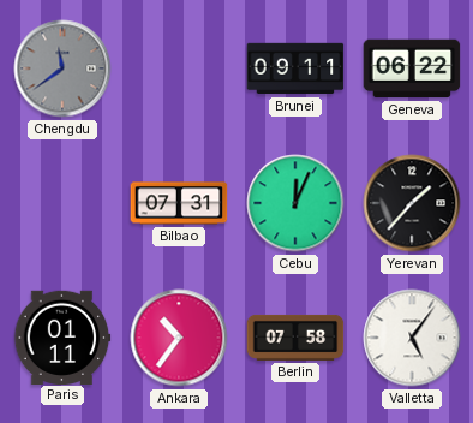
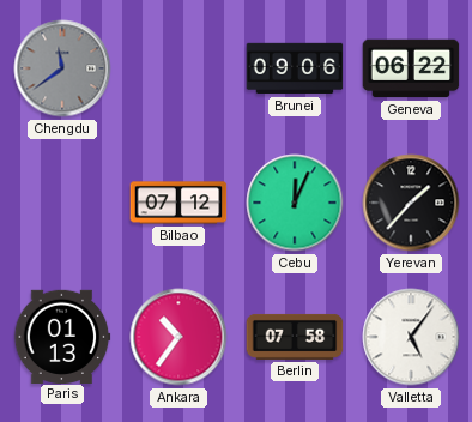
Brunei: 09:11 -> 09:06 (295, 68)
Bilbao: 07:31 -> 07:12 (178, 203)
Paris: 01:11 -> 01:13 (62, 336)
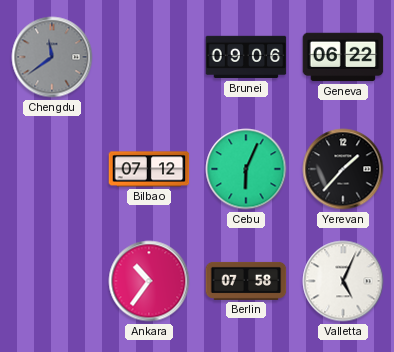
Cebu: 12:04 -> 6:04 (246, 169)
Paris: 01:13 -> none (62, 336)
Valletta: 5:06 -> 5:04 (343, 281)
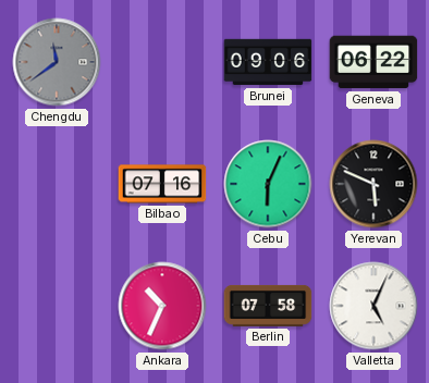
Bilbao: 07:12 -> 07:16 (162, 184)
Yerevan: 1:37 -> 5:49 (373, 184)
Ankara: 10:36 -> 10:34 (162, 306)
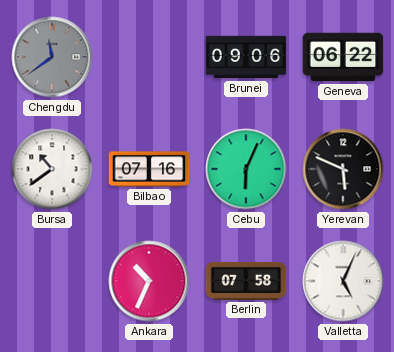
Bursa: none -> 10:39 (52, 169)
